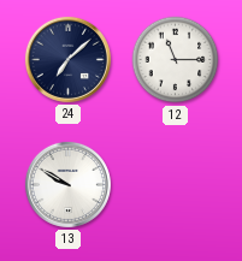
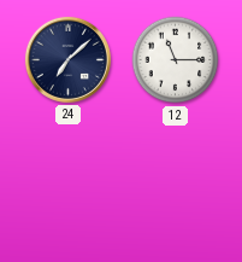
13: 9:50 -> none (67, 184)
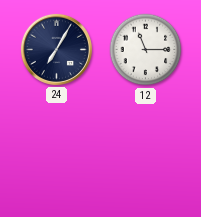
24: 7:08 -> 7:05 (56, 49)
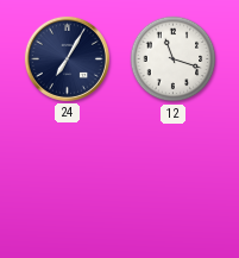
12: 11:15 -> 11:18 (174, 59)
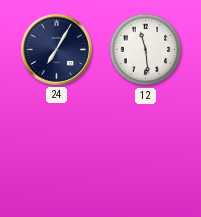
12: 11:18 -> 11:29 (146, 50)
